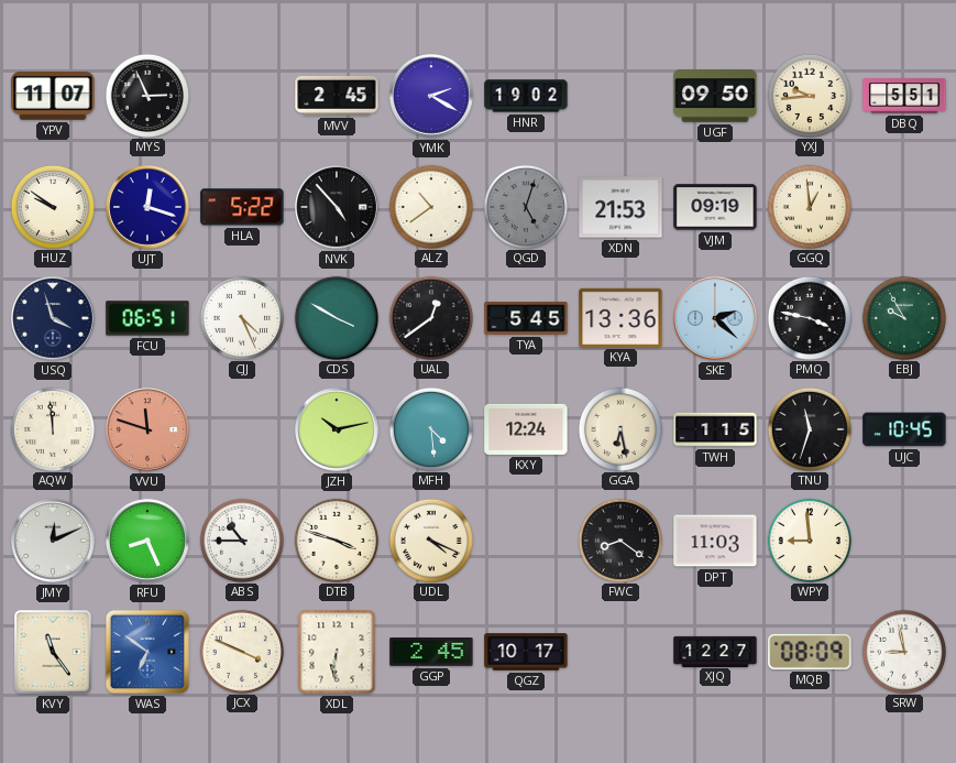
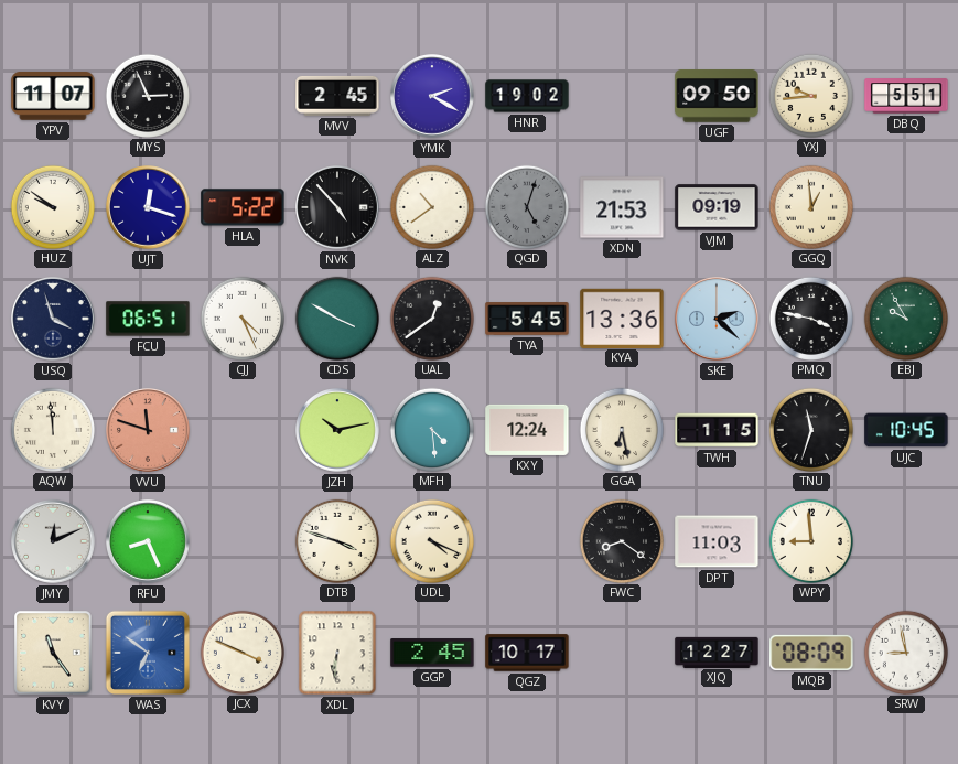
ABS: 10:45 -> none (241, 539)
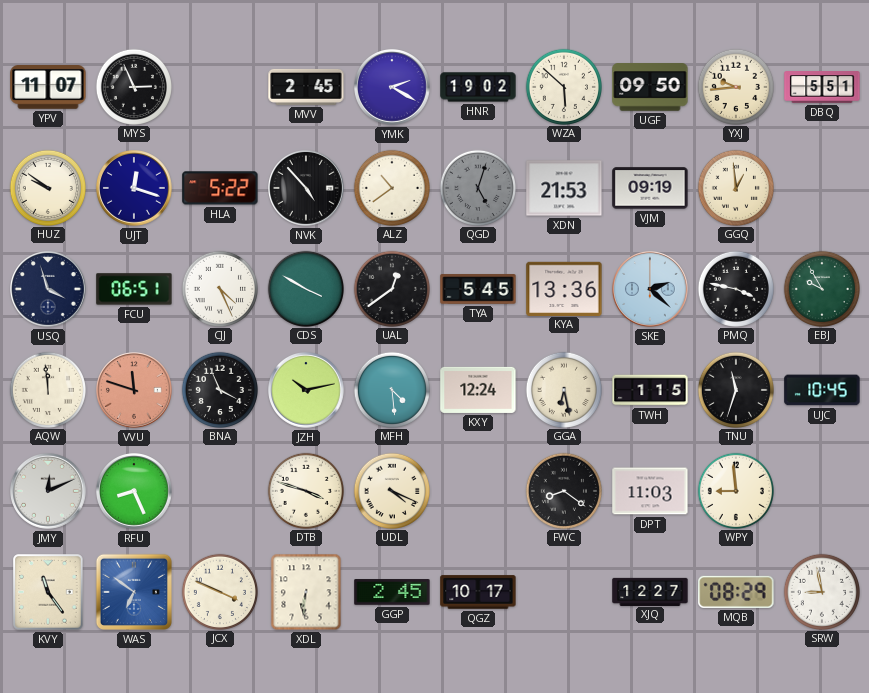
WZA: none -> 5:52 (563, 86)
BNA: none -> 3:56 (219, 389)
MQB: 08:09 -> 08:29 (736, 592)
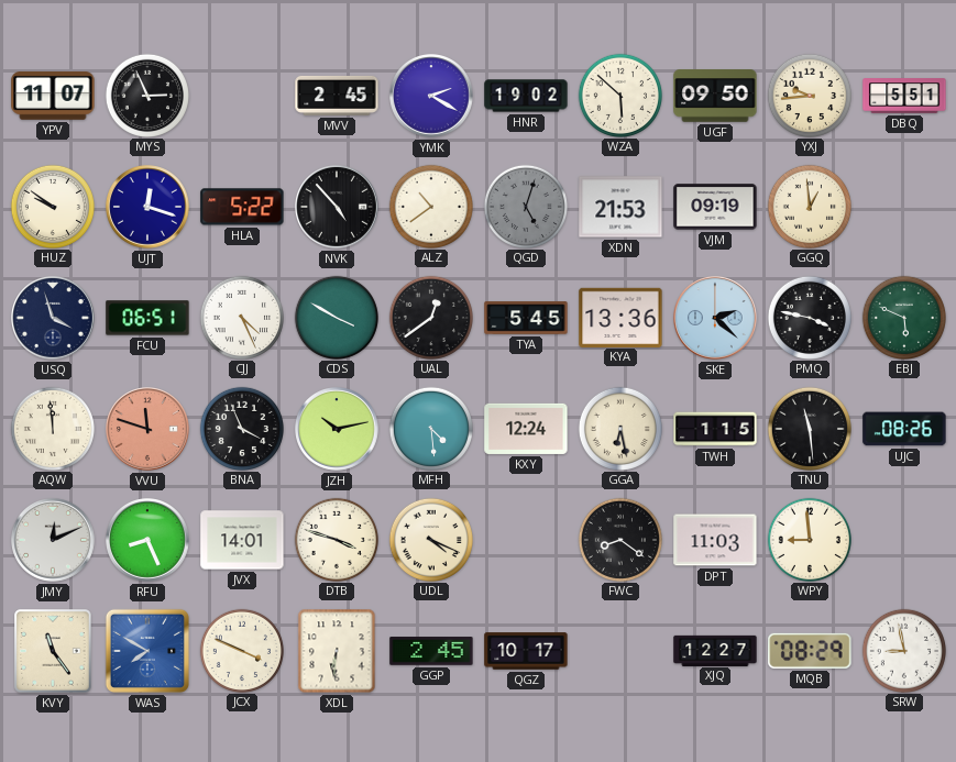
EBJ: 9:55 -> 5:49 (903, 317)
TNU: 11:33 -> 11:29 (809, 428)
UJC: 10:45 -> 08:26 (904, 429)
JVX: none -> 14:01 (242, 540)
WAS: 6:51 -> 7:50 (147, 651)
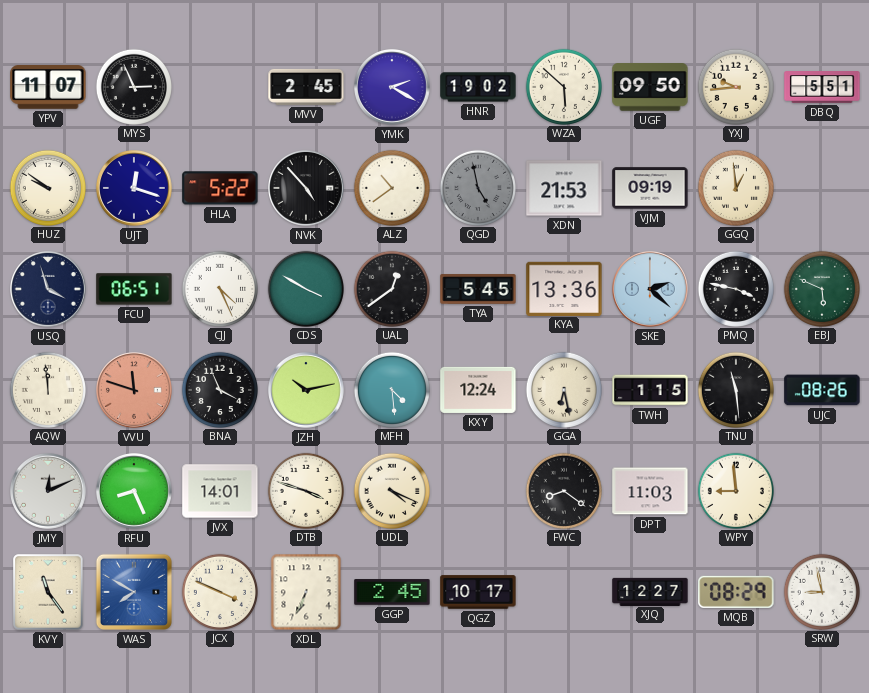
QGD: 5:03 -> 4:58 (477, 187)
XDL: 6:31 -> 6:34 (306, 592)
